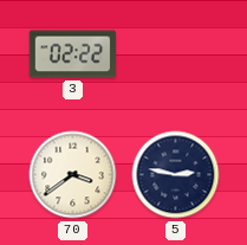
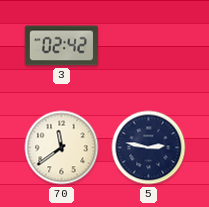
3: 02:22 -> 02:42 (62, 46)
70: 3:39 -> 11:39 (62, 148)
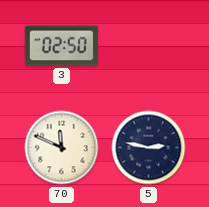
3: 02:42 -> 02:50 (62, 46)
70: 11:39 -> 11:49 (62, 148)
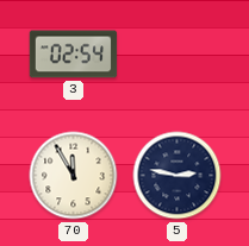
3: 02:50 -> 02:54 (74, 55)
70: 11:49 -> 11:55 (74, 176)
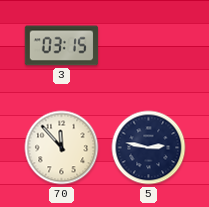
3: 02:54 -> 03:15 (62, 46)
70: 11:55 -> 11:53 (62, 148)
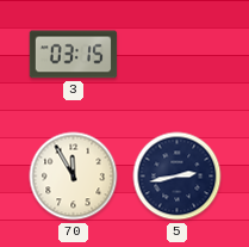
70: 11:53 -> 11:55 (74, 177)
5: 2:47 -> 2:43 (178, 177)
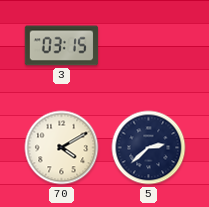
70: 11:55 -> 4:10 (62, 148)
5: 2:43 -> 2:38 (149, 148)
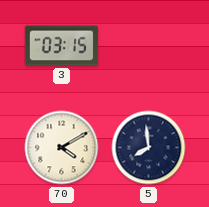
5: 2:38 -> 7:59 (149, 148)
